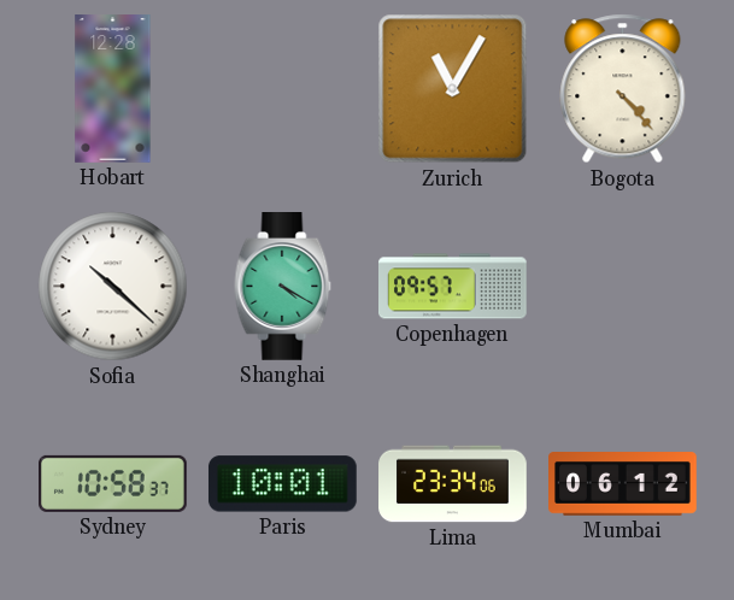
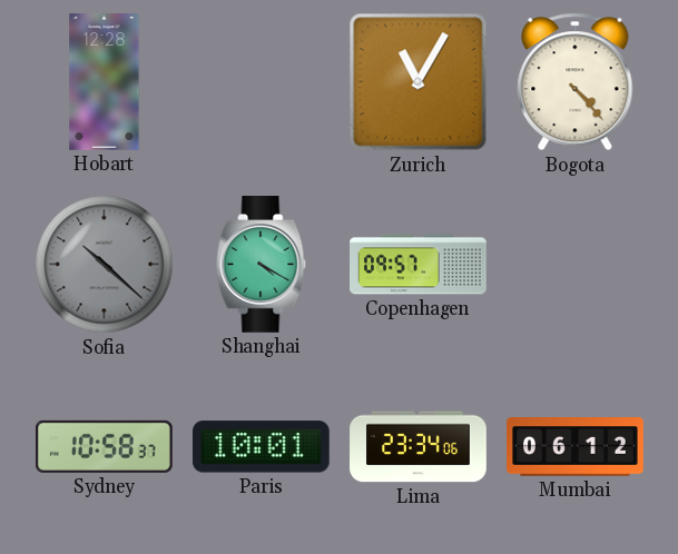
Sofia dial: white -> grey (105, 265)
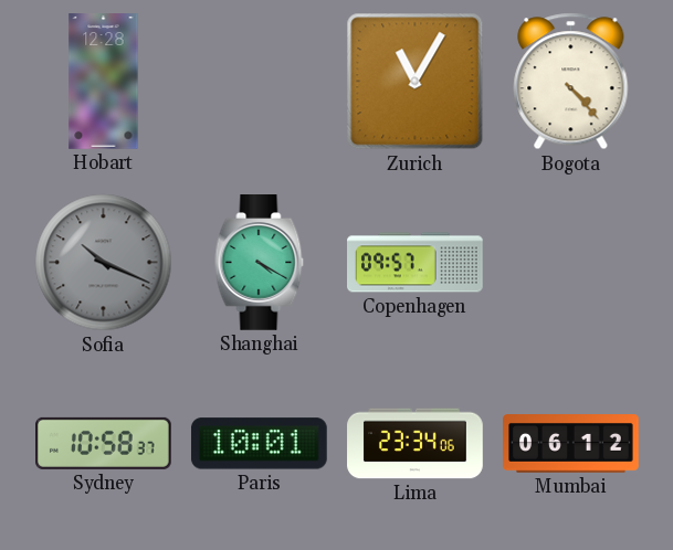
Sofia: 10:22 -> 10:19 (104, 263)
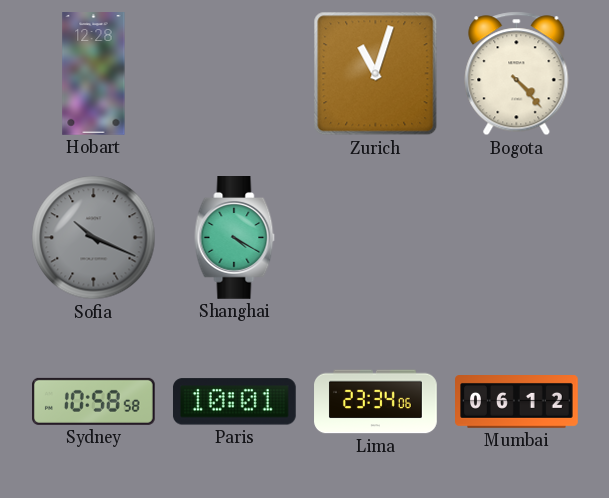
Zurich: 11:05 -> 11:03 (376, 74)
Copenhagen: 09:57 -> none (416, 263)
Sydney: 10:58:37 -> 10:58:58 (94, 401)
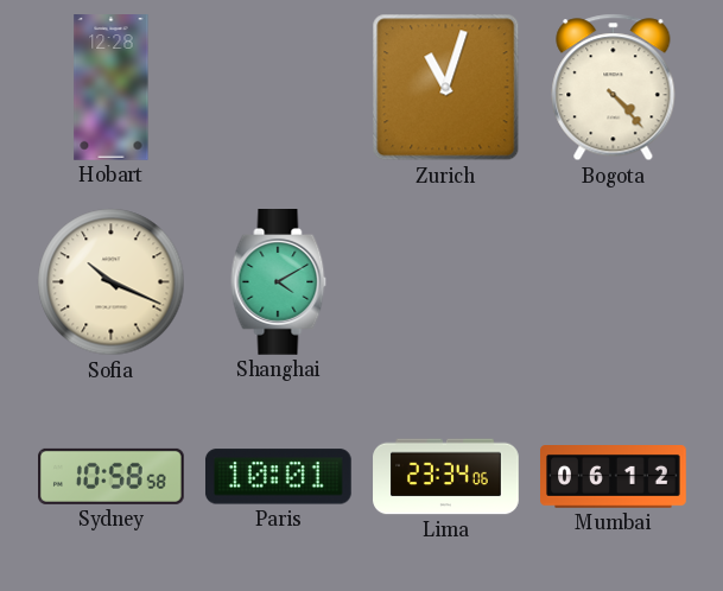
Sofia dial: grey -> cream (112, 282)
Shanghai: 4:20 -> 4:10 (279, 282)
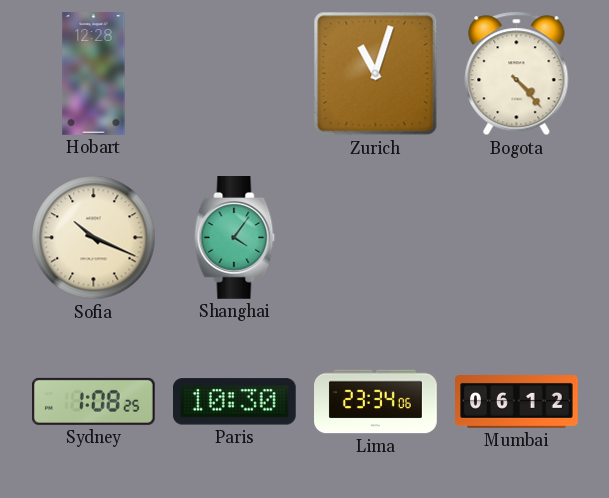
Shanghai: 4:10 -> 4:06 (235, 238)
Sydney: 10:58 -> 1:08 (94, 401)
Paris: 10:01 -> 10:30 (234, 402)
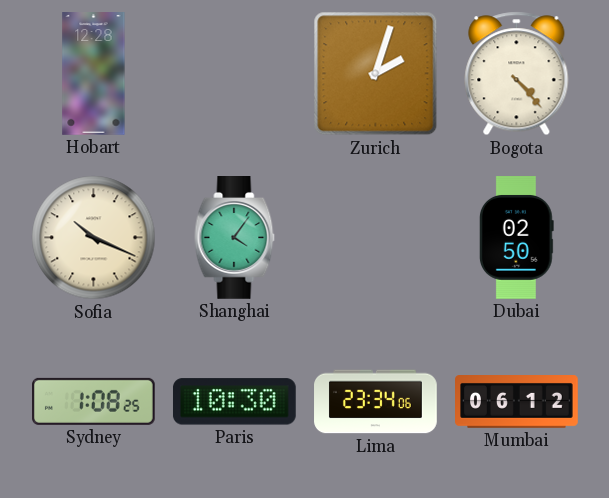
Zurich: 11:03 -> 2:03 (376, 74)
Dubai: none -> 02:50 (516, 238)
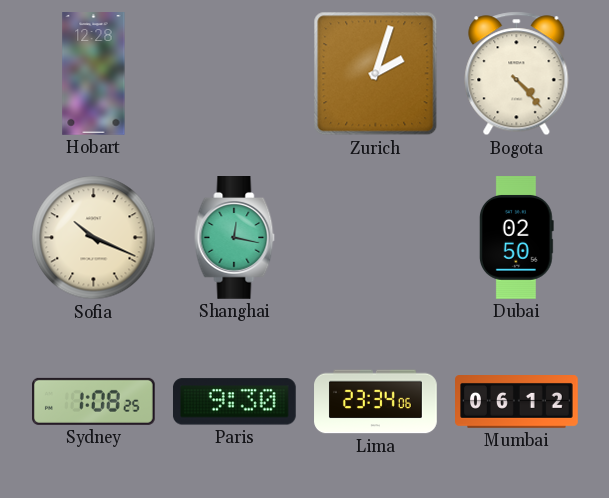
Shanghai: 4:06 -> 12:17 (235, 238)
Paris: 10:30 -> 9:30 (234, 402)
